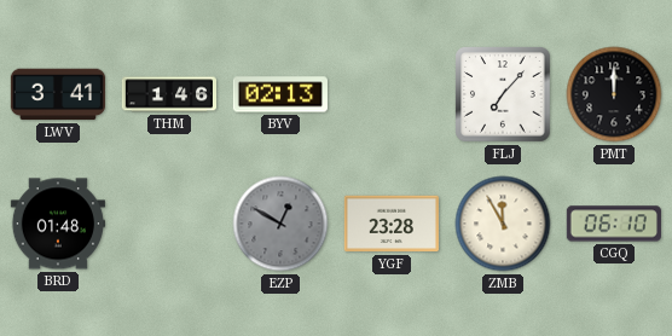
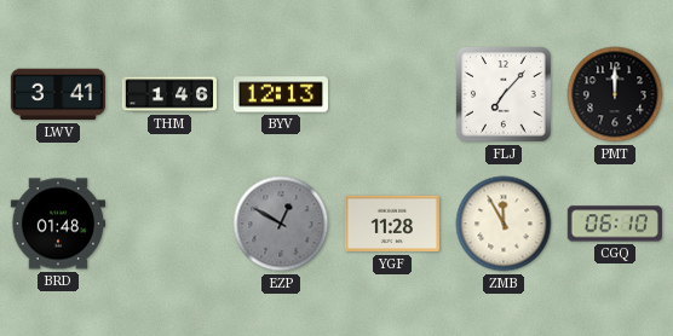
BYV: 02:13 -> 12:13 (281, 94)
YGF: 23:28 -> 11:28 (392, 224)
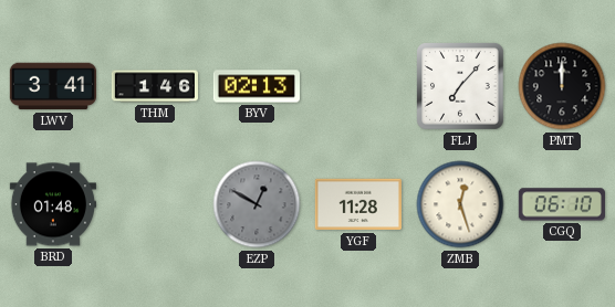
BYV: 12:13 -> 02:13 (257, 86)
ZMB: 11:55 -> 12:27 (460, 204)
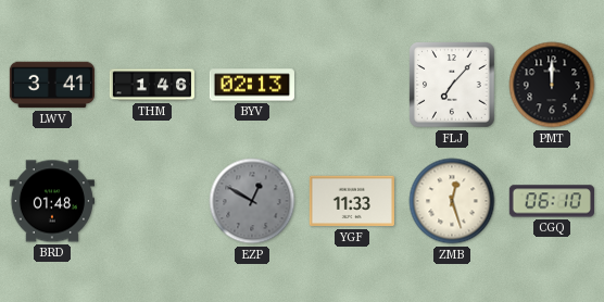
YGF: 11:28 -> 11:33 (352, 201)
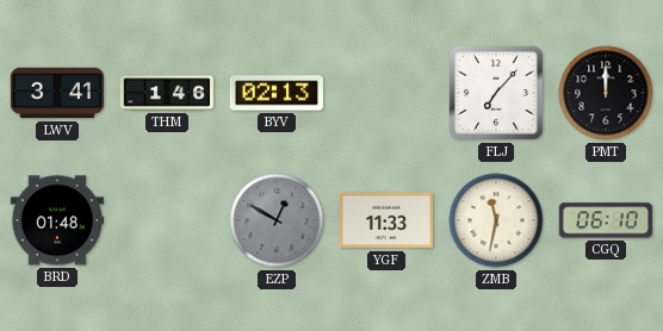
ZMB: 12:27 -> 11:32 (496, 220)
